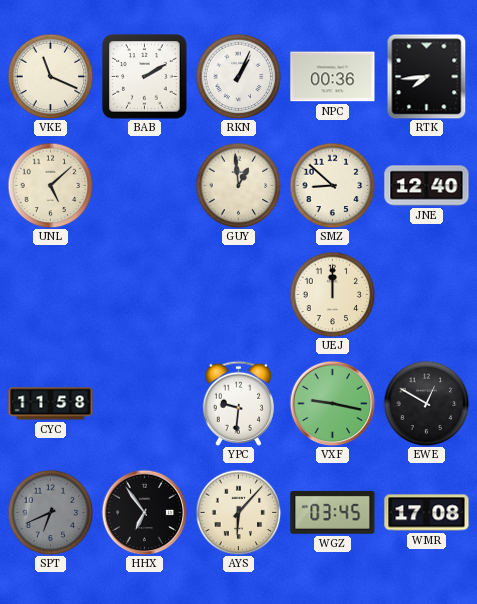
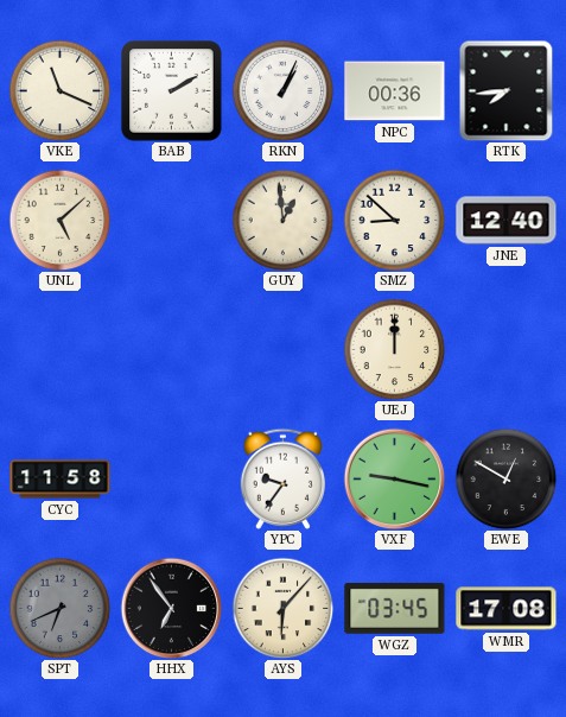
YPC: 9:31 -> 9:36 (282, 478)
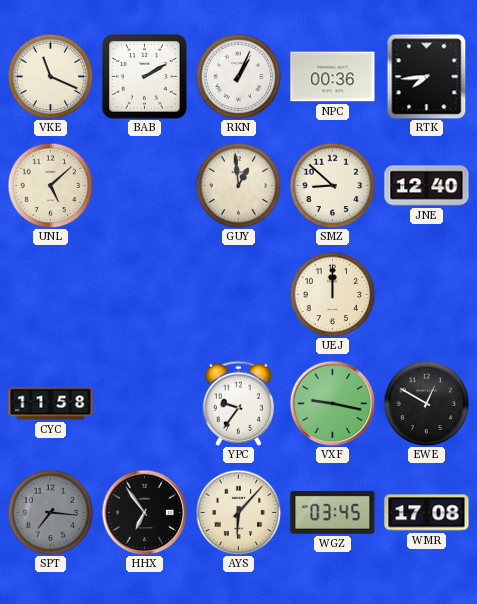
SPT: 6:41 -> 7:16 (50, 512)
